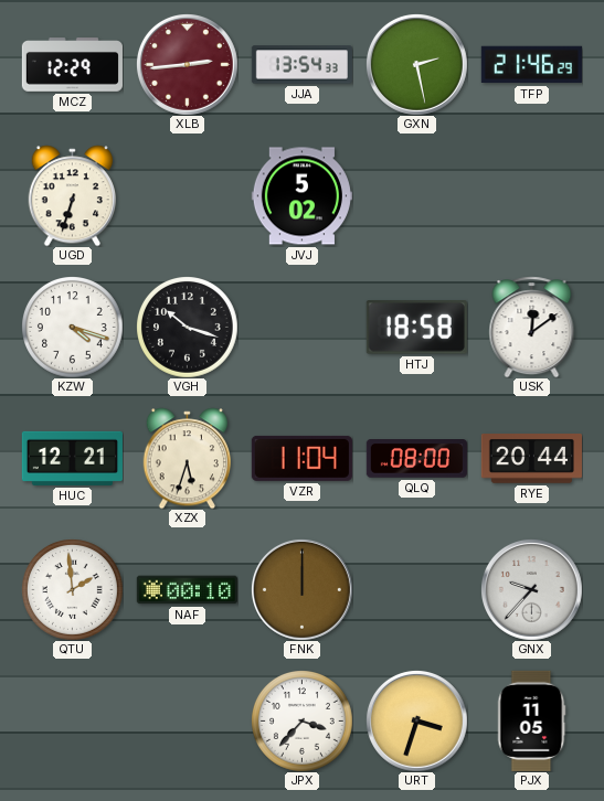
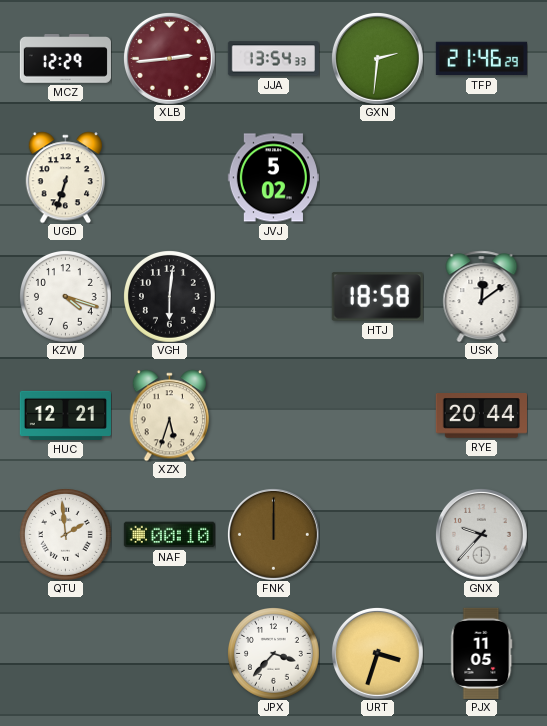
GXN: 2:28 -> 2:31 (377, 58)
VGH: 10:18 -> 6:01 (170, 297)
VZR: 11:04 -> none (301, 458)
QLQ: 08:00 -> none (416, 459)
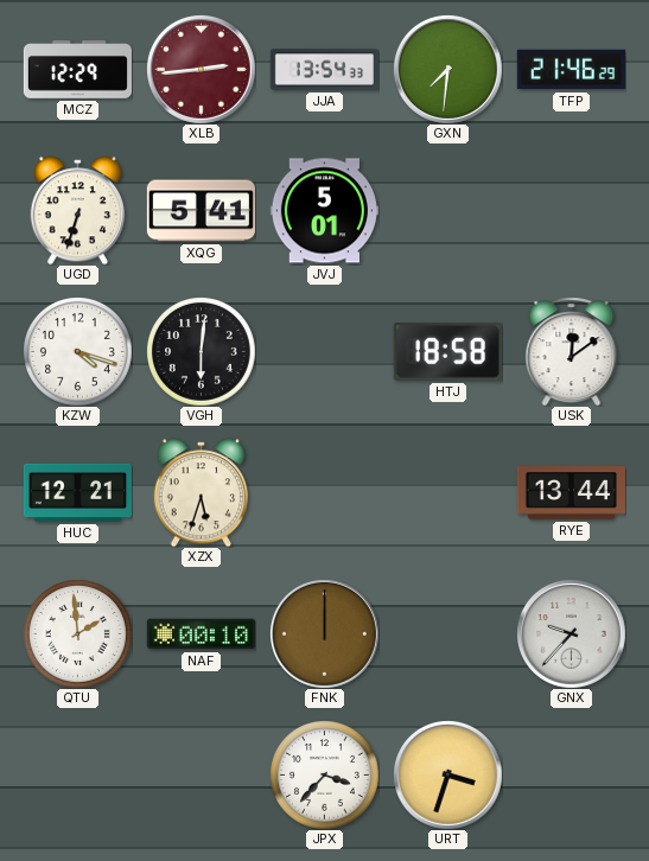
GXN: 2:31 -> 7:31 (447, 69)
XQG: none -> 5:41 (201, 211)
JVJ: 5:02 -> 5:01 (324, 211)
RYE: 20:44 -> 13:44 (571, 493)
PJX: 11:05 -> none (481, 653)
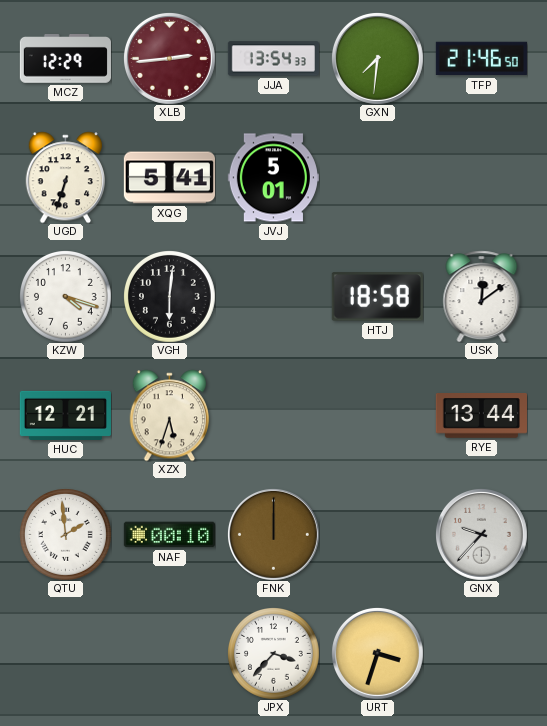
TFP: 21:46:29 -> 21:46:50 (481, 59)
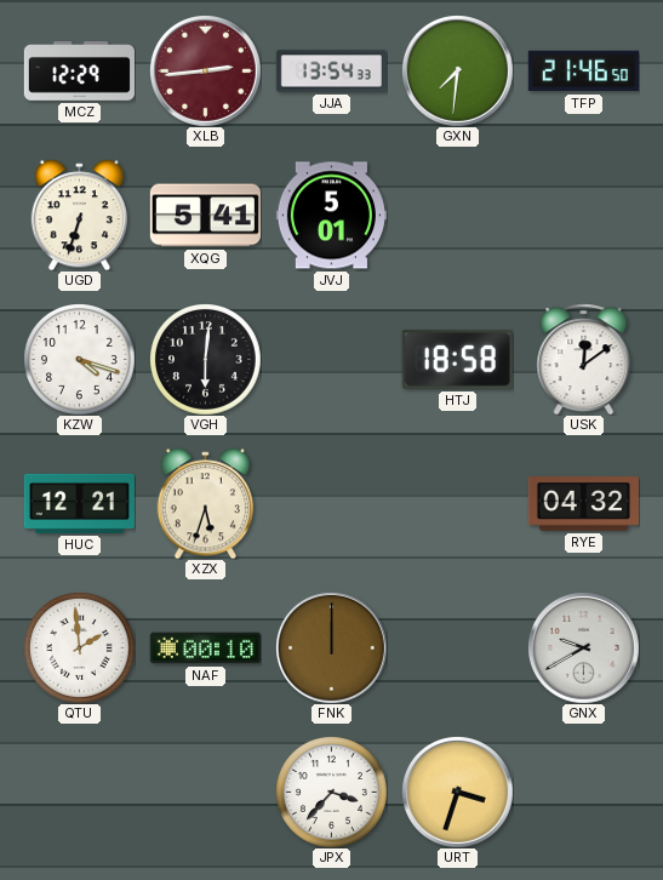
RYE: 13:44 -> 04:32 (583, 504)
GNX: 9:37 -> 9:40 (583, 647)
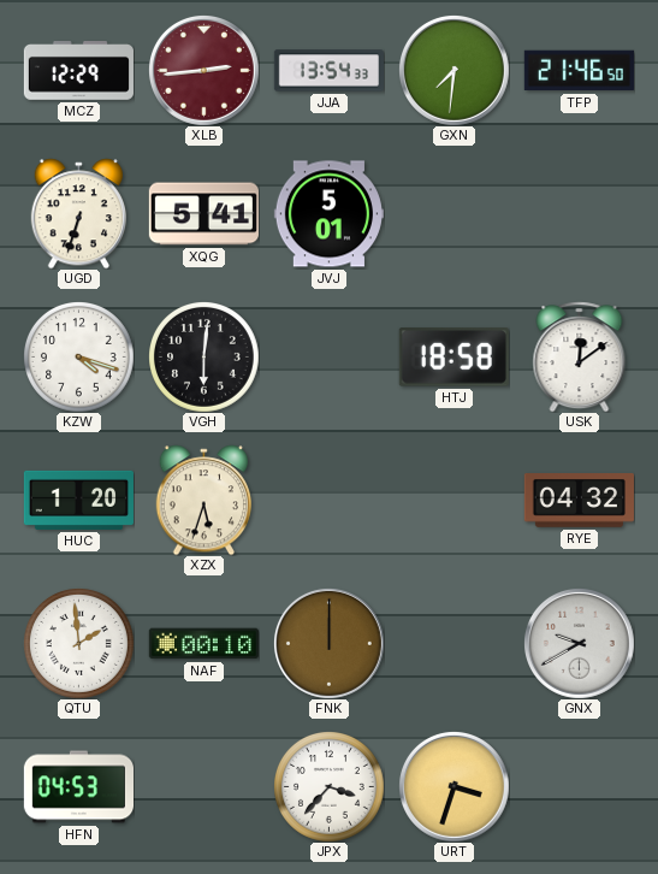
HUC: 12:21 -> 1:20 (78, 500)
HFN: none -> 04:53 (78, 787)
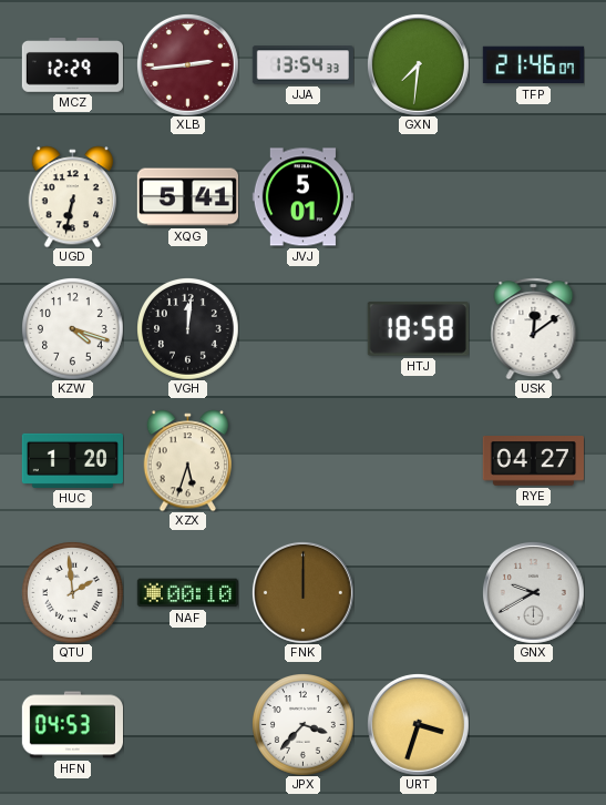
TFP: 21:46:50 -> 21:46:07 (533, 65)
UGD: 6:33 -> 6:32 (72, 196)
VGH: 6:01 -> 12:01 (188, 329)
RYE: 04:32 -> 04:27 (533, 461)
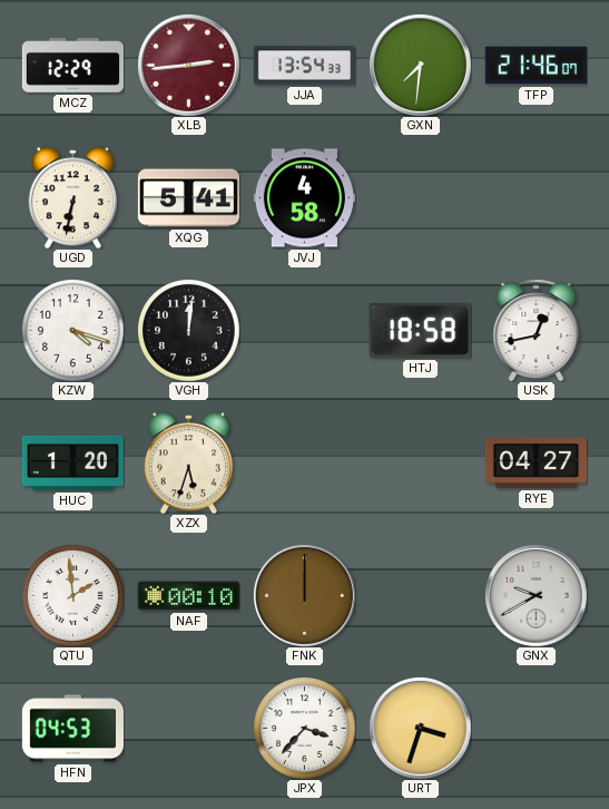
JVJ: 5:01 -> 4:58 (304, 198)
USK: 12:09 -> 12:43 (537, 330)
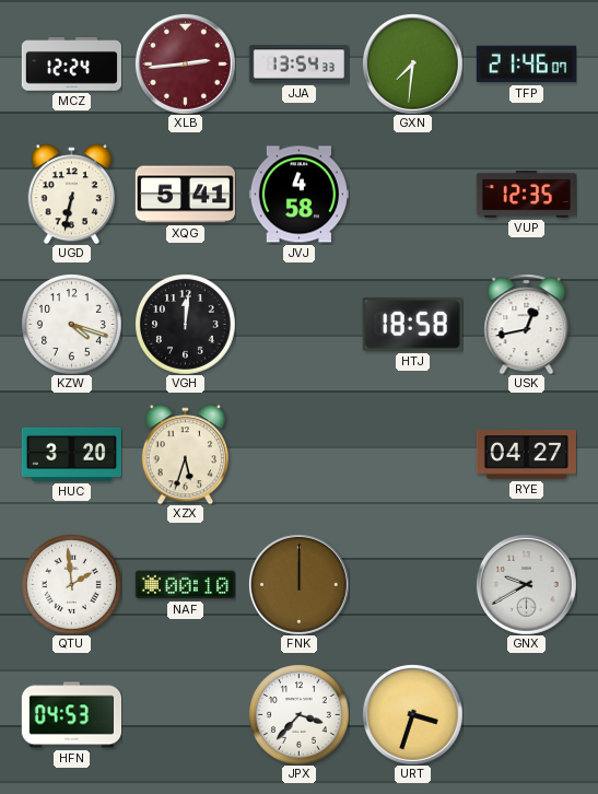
MCZ: 12:29 -> 12:24 (71, 65)
VUP: none -> 12:35 (526, 195)
HUC: 1:20 -> 3:20 (71, 454)
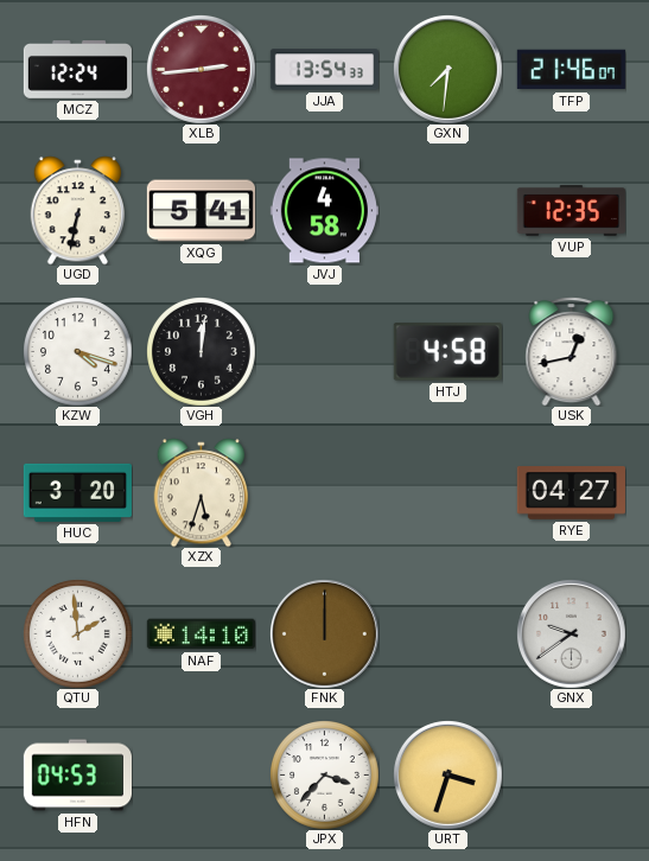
HTJ: 18:58 -> 4:58 (447, 352)
NAF: 00:10 -> 14:10 (201, 634)
GNX: 9:40 -> 9:39 (571, 633)
